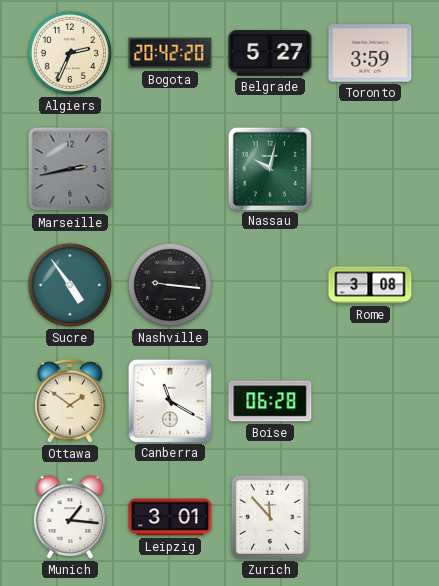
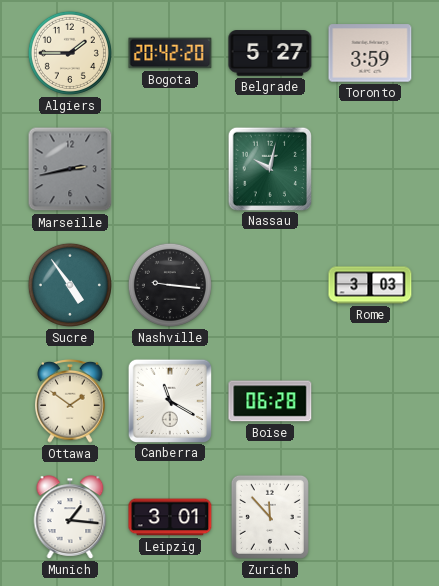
Algiers: 2:34 -> 1:45 (70, 53)
Rome: 3:08 -> 3:03 (370, 285)
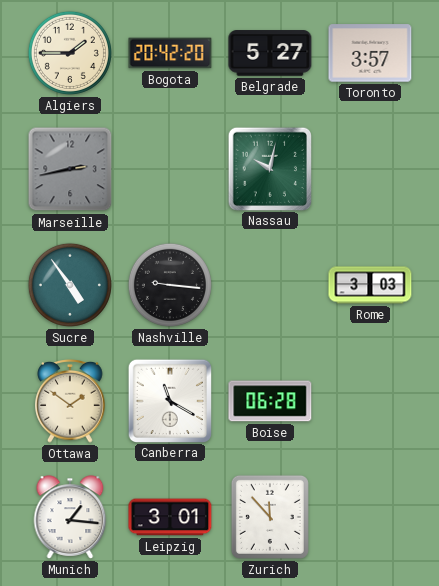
Toronto: 3:59 -> 3:57 (370, 53)
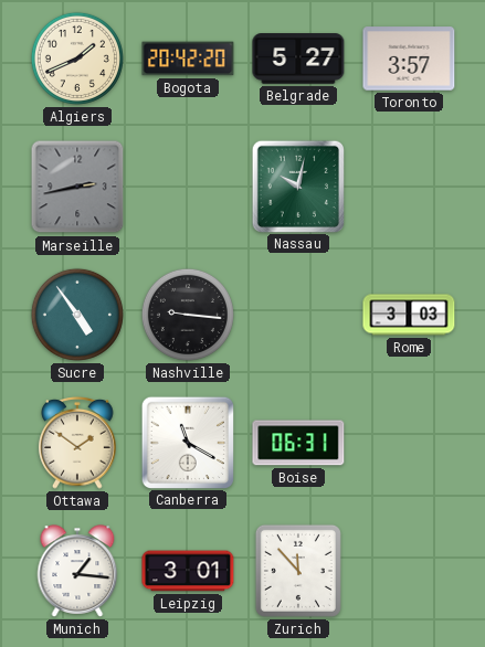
Algiers: 1:45 -> 1:41 (77, 59)
Boise: 06:28 -> 06:31 (298, 443)
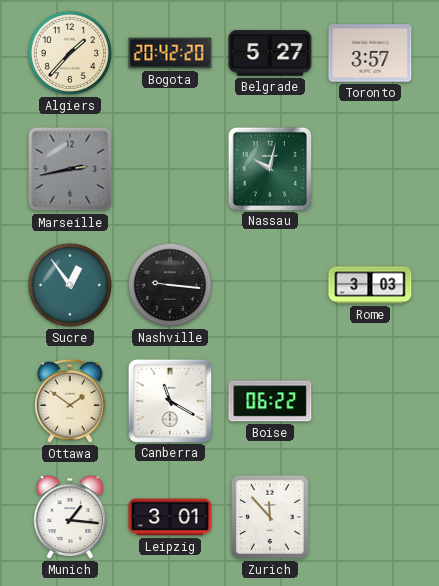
Algiers: 1:41 -> 1:37 (70, 53)
Sucre: 4:54 -> 12:54 (70, 285)
Boise: 06:31 -> 06:22 (270, 401)
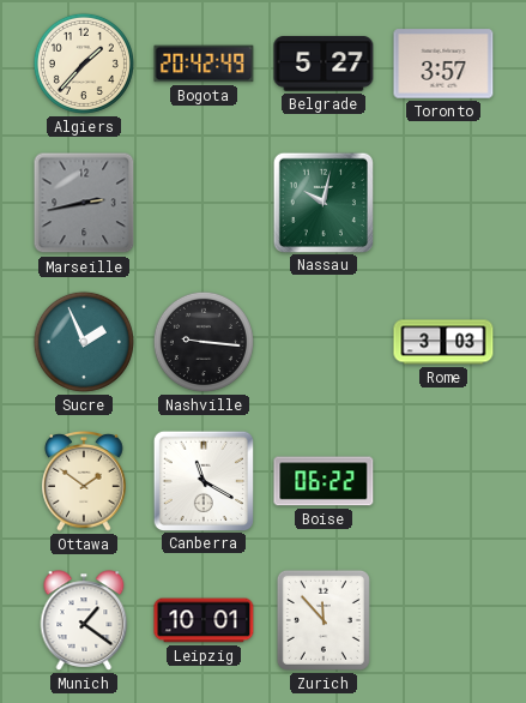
Bogota: 20:42:20 -> 20:42:49 (204, 64)
Sucre: 12:54 -> 1:56 (84, 342)
Munich: 1:16 -> 1:21 (84, 620)
Leipzig: 3:01 -> 10:01 (204, 620)
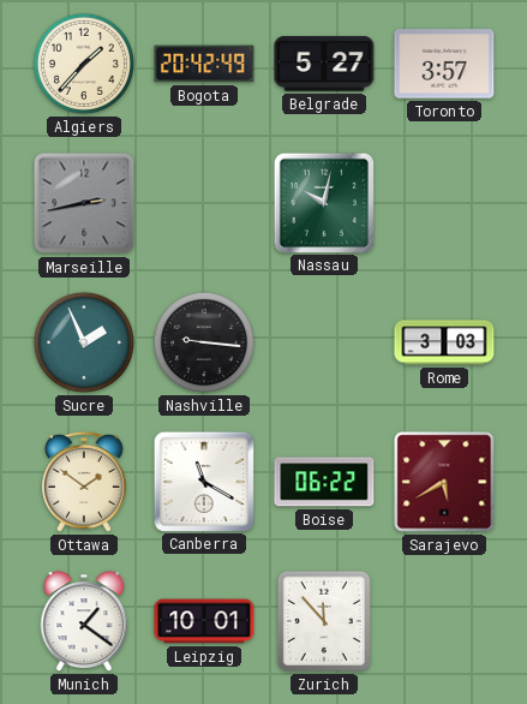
Sarajevo: none -> 5:40 (444, 482)
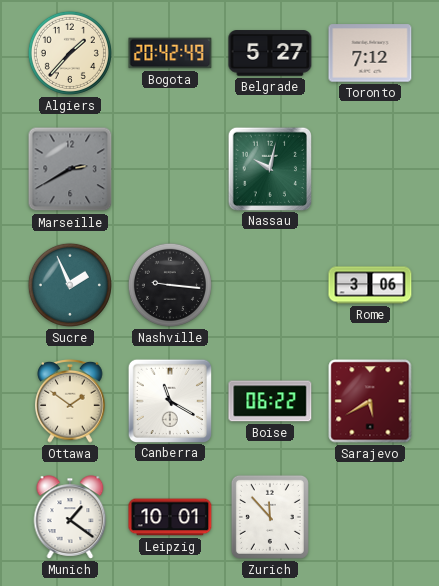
Toronto: 3:57 -> 7:12 (370, 53)
Marseille: 2:43 -> 2:40 (70, 169)
Rome: 3:03 -> 3:06 (370, 285)
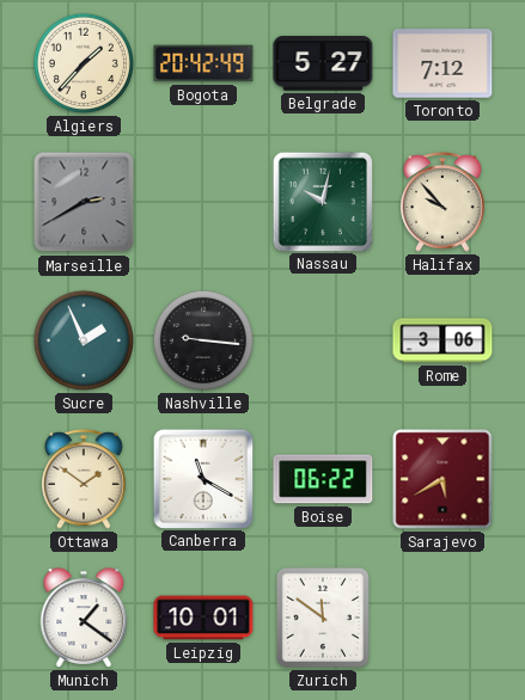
Halifax: none -> 9:53 (442, 203)
Zurich: 11:53 -> 11:51 (323, 618)
